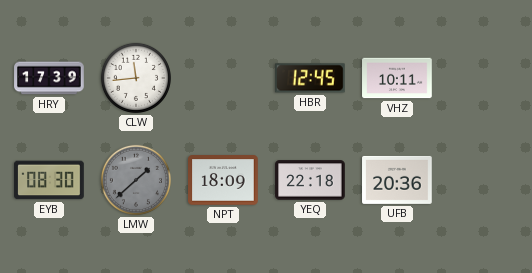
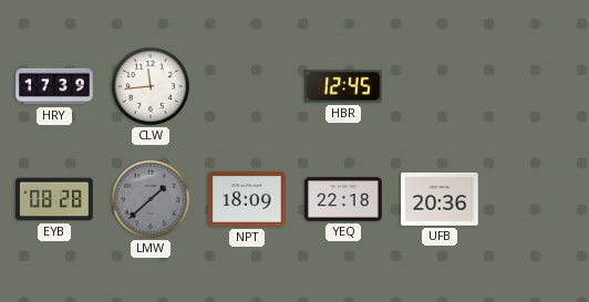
VHZ: 10:11 -> none (397, 78)
EYB: 08:30 -> 08:28 (54, 199)
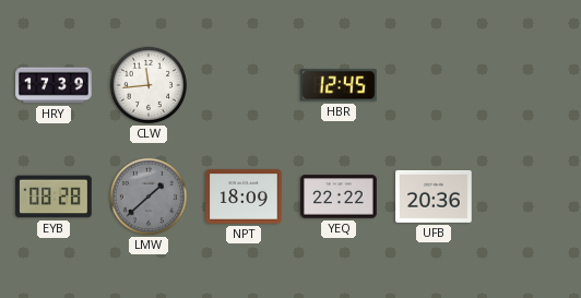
YEQ: 22:18 -> 22:22 (339, 196)
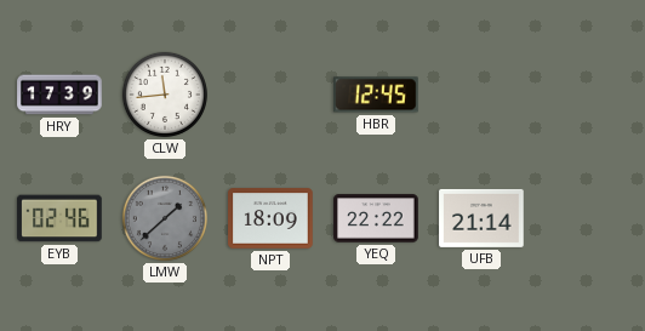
EYB: 08:28 -> 02:46 (59, 218)
UFB: 20:36 -> 21:14 (481, 218)
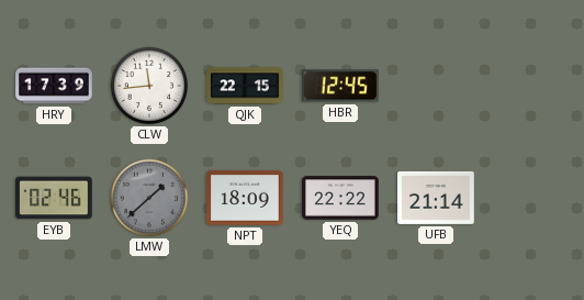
QJK: none -> 22:15 (245, 86)
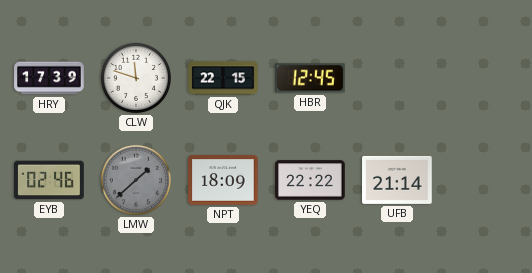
CLW: 11:44 -> 11:48 (136, 78)
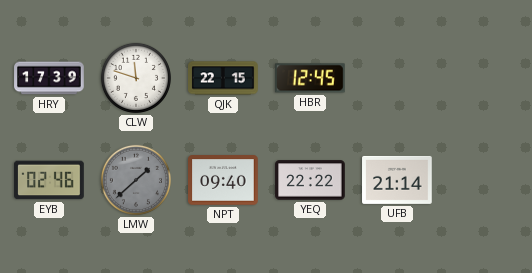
NPT: 18:09 -> 09:40 (223, 180)
